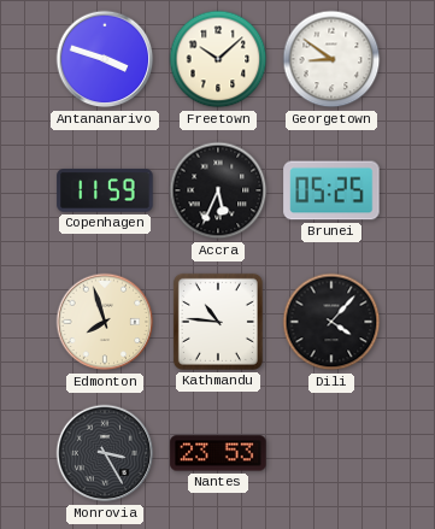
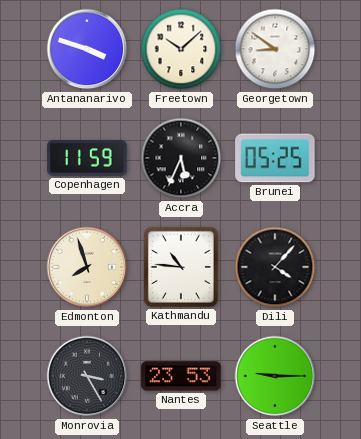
Seattle: none -> 9:15 (275, 376)
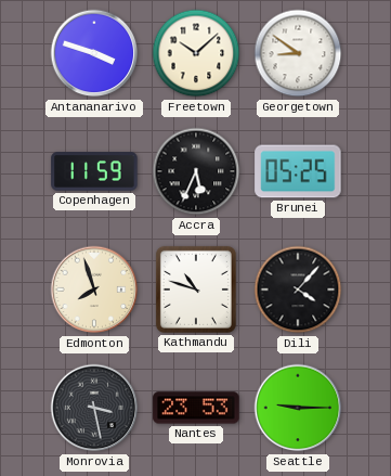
Kathmandu: 10:46 -> 10:48 (196, 290)
Monrovia: 3:25 -> 3:28 (94, 408)
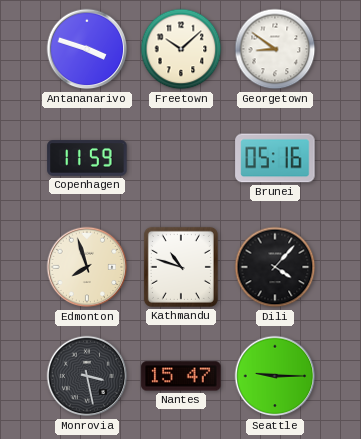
Accra: 5:34 -> none (196, 171)
Brunei: 05:25 -> 05:16 (275, 158)
Nantes: 23:53 -> 15:47 (181, 376)
